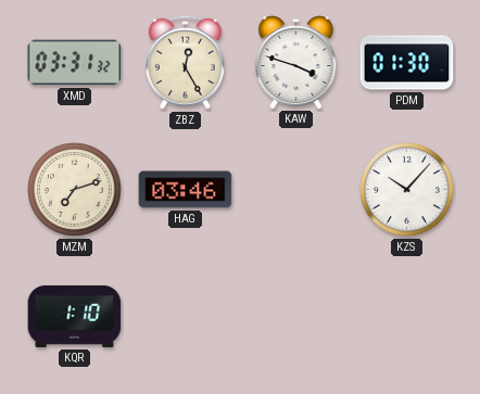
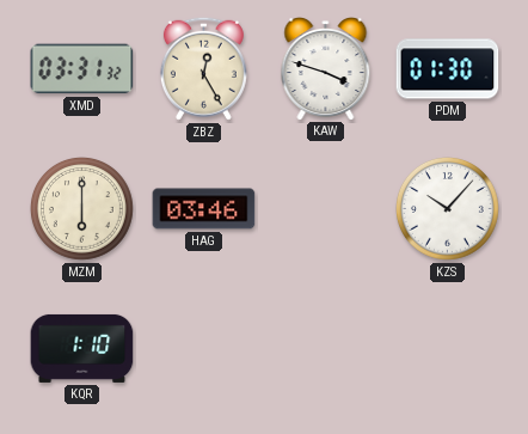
MZM: 7:12 -> 6:00 (82, 209)
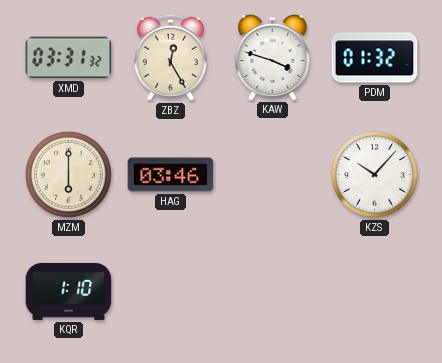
PDM: 01:30 -> 01:32 (375, 58)
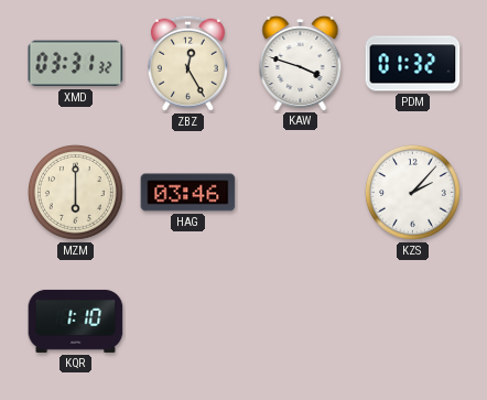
KZS: 10:07 -> 2:07 (413, 193)
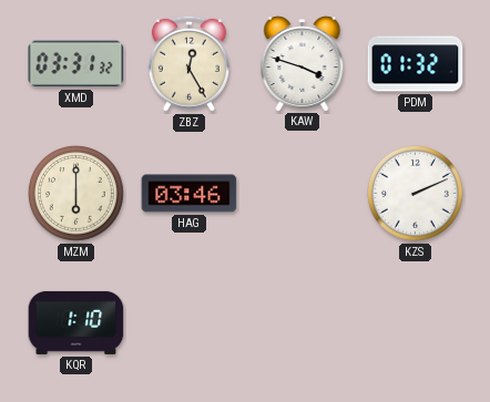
KZS: 2:07 -> 2:11 (416, 194)
